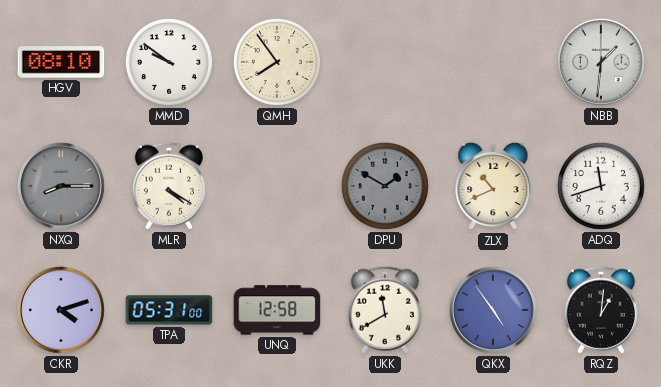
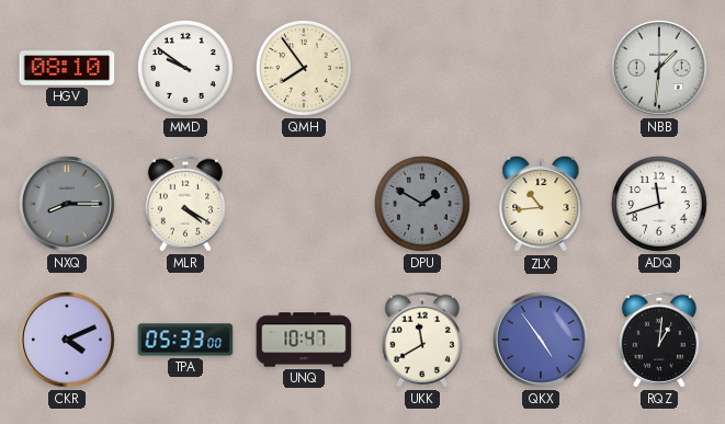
ZLX: 10:41 -> 10:44 (541, 204)
CKR: 4:12 -> 4:11 (67, 340)
TPA: 05:31 -> 05:33 (185, 340)
UNQ: 12:58 -> 10:47 (304, 340)
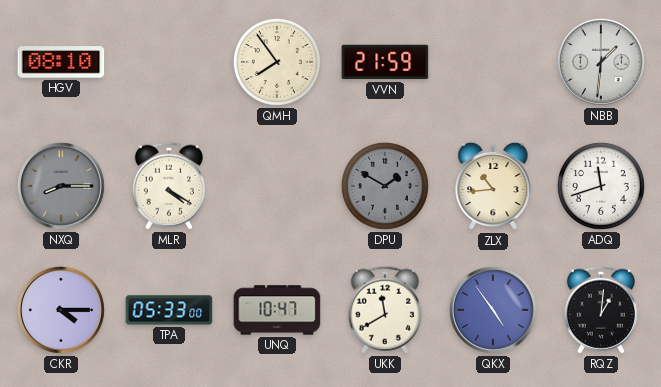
MMD: 9:51 -> none (185, 68)
VVN: none -> 21:59 (385, 62)
CKR: 4:11 -> 4:15 (61, 310)
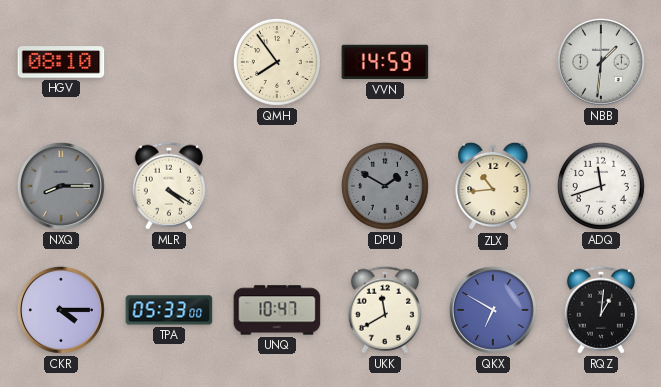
VVN: 21:59 -> 14:59 (385, 62)
QKX: 4:54 -> 6:50 (493, 310)
